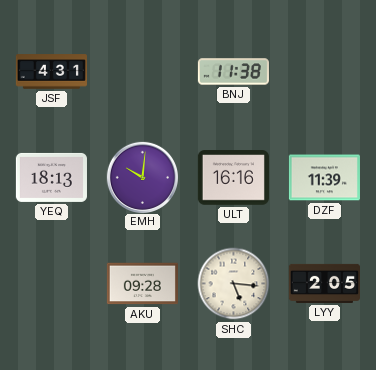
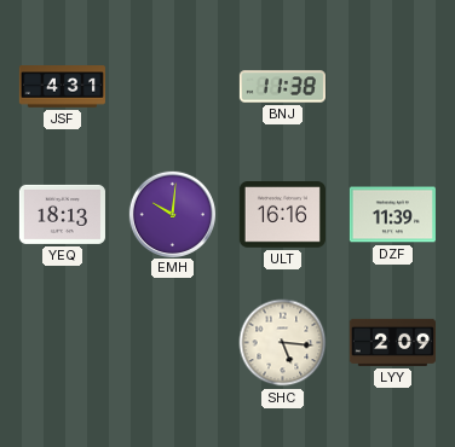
AKU: 09:28 -> none (142, 284)
LYY: 2:05 -> 2:09 (392, 342)
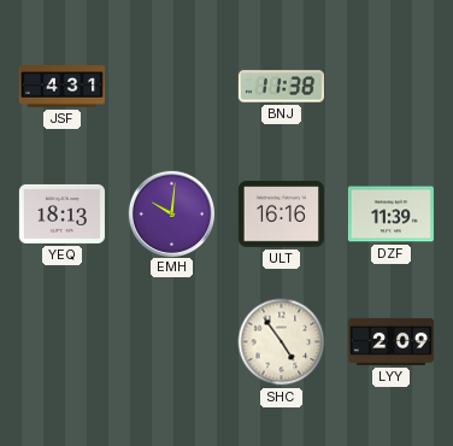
SHC: 5:16 -> 4:54 (282, 342)
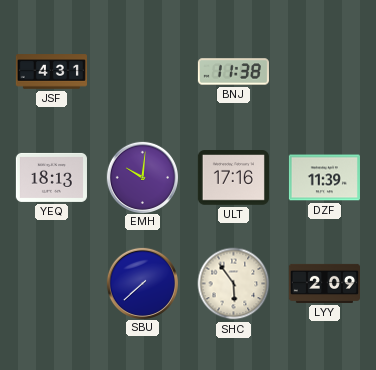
ULT: 16:16 -> 17:16 (233, 178)
SBU: none -> 7:38 (142, 283)
SHC: 4:54 -> 5:54 (234, 284)
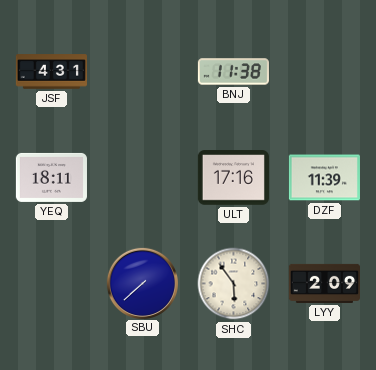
YEQ: 18:13 -> 18:11 (51, 177)
EMH: 10:01 -> none (142, 177)
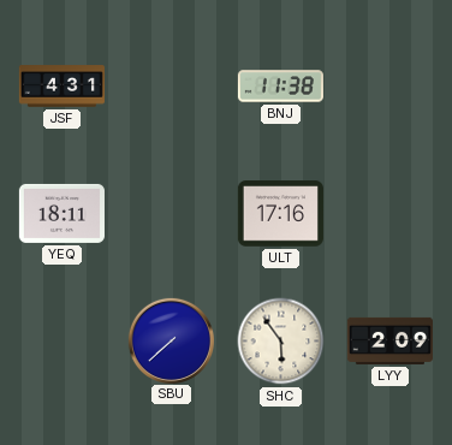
DZF: 11:39 -> none (324, 178)
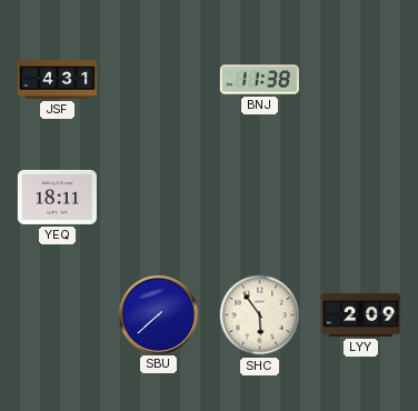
ULT: 17:16 -> none (280, 214)
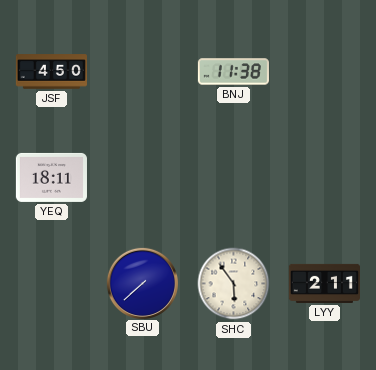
JSF: 4:31 -> 4:50 (51, 72)
LYY: 2:09 -> 2:11 (324, 283)
